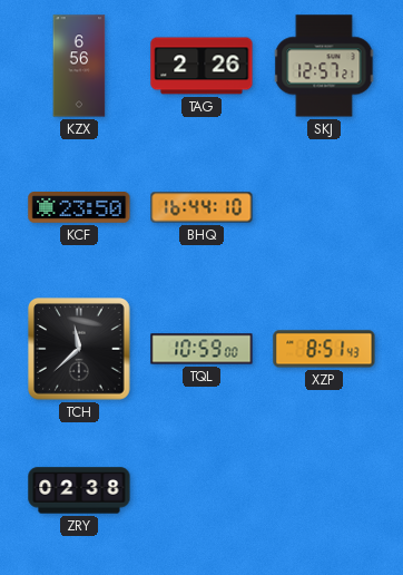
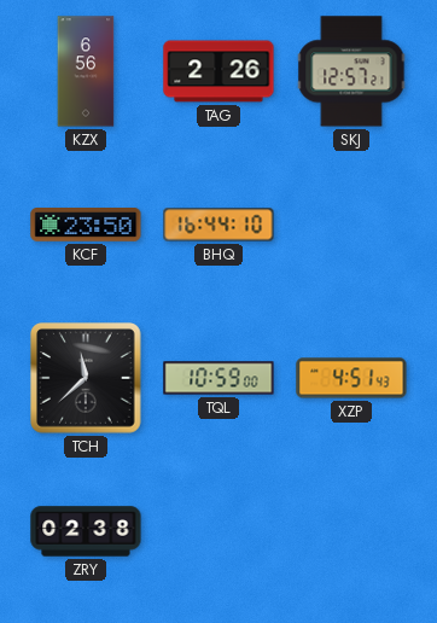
XZP: 8:51 -> 4:51 (351, 378)
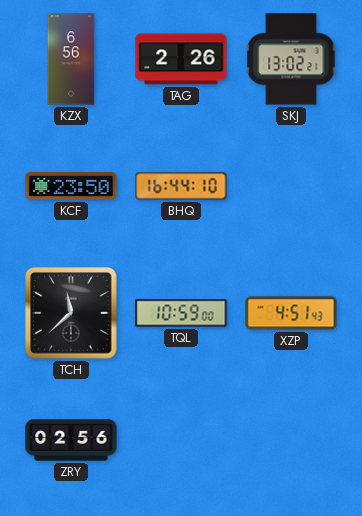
SKJ: 12:57 -> 13:02 (291, 59)
ZRY: 02:38 -> 02:56 (71, 440)
